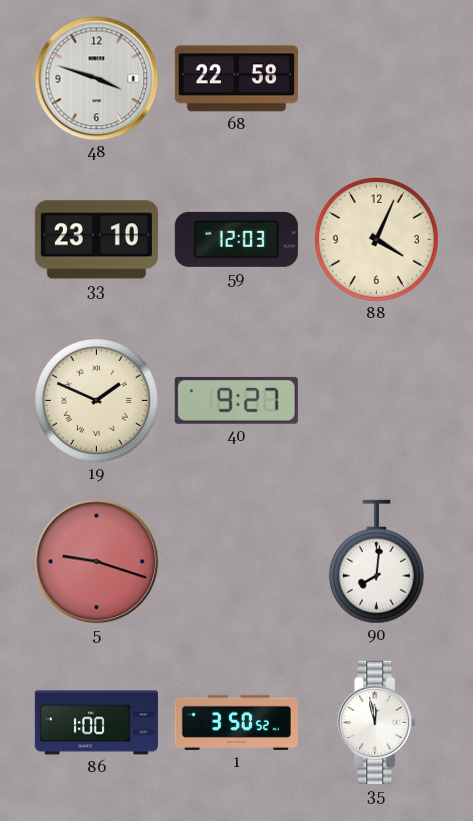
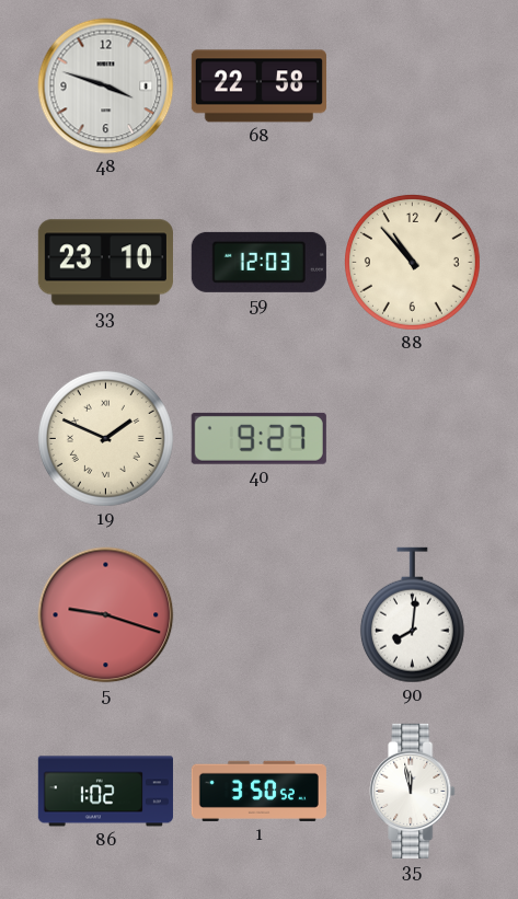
88: 4:04 -> 10:53 (412, 262)
86: 1:00 -> 1:02 (105, 792)
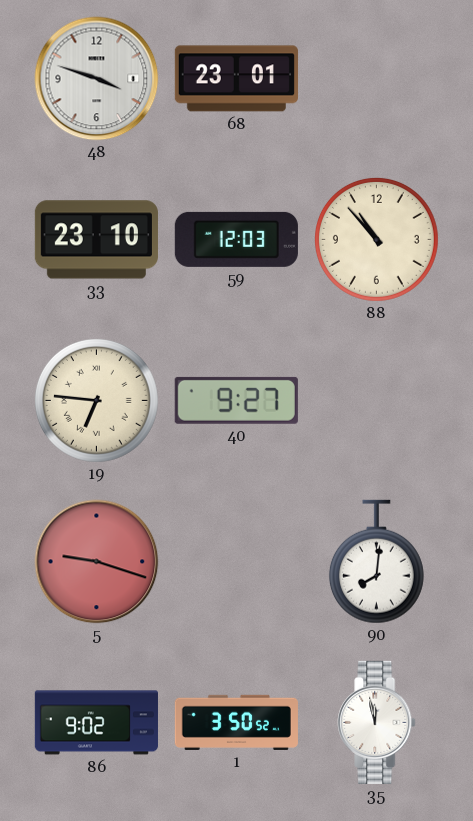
68: 22:58 -> 23:01 (236, 79)
19: 1:49 -> 6:46 (96, 400)
86: 1:02 -> 9:02 (96, 723)
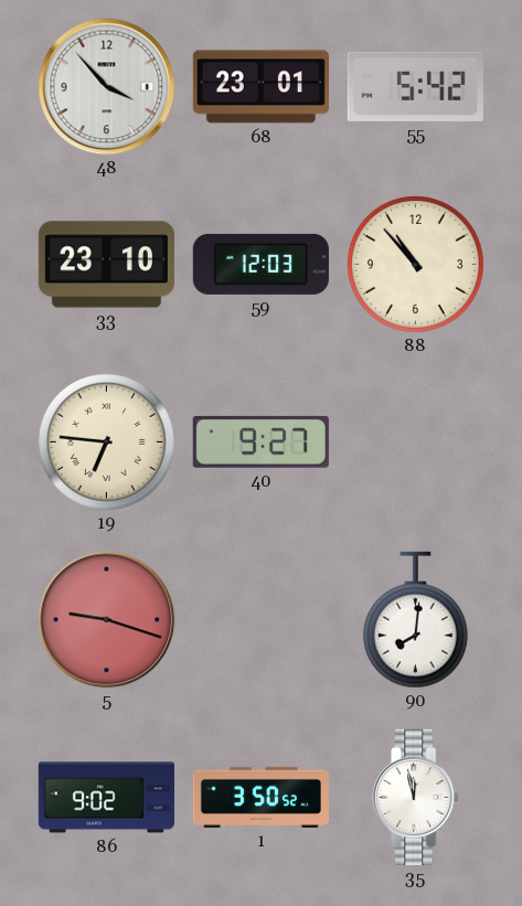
48: 3:48 -> 3:53 (107, 87)
55: none -> 5:42 (415, 86)
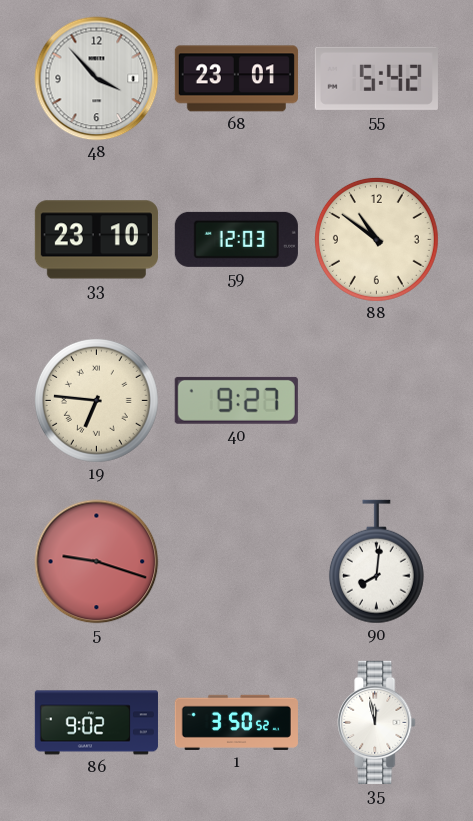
88: 10:53 -> 10:51 (376, 239)
